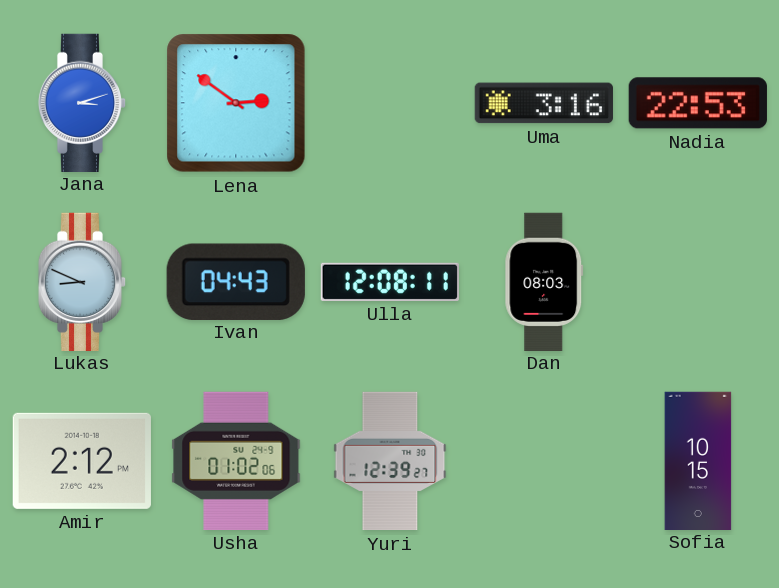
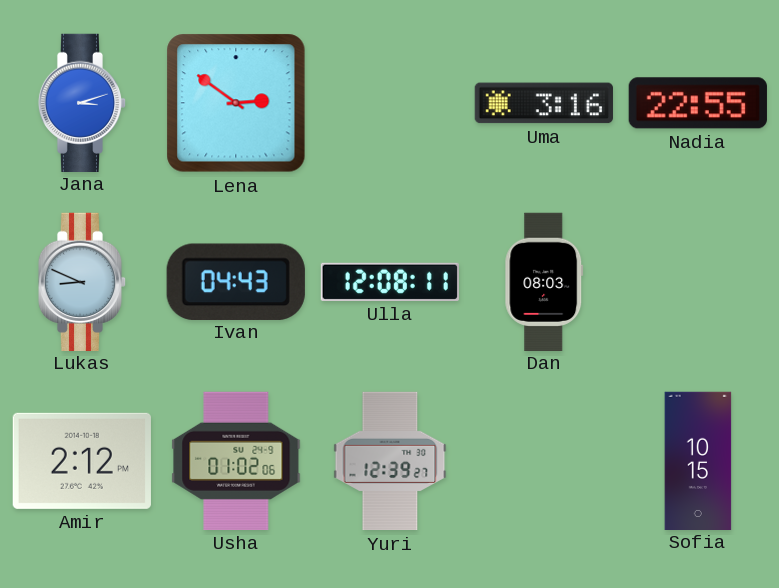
Nadia: 22:53 -> 22:55 (698, 103)
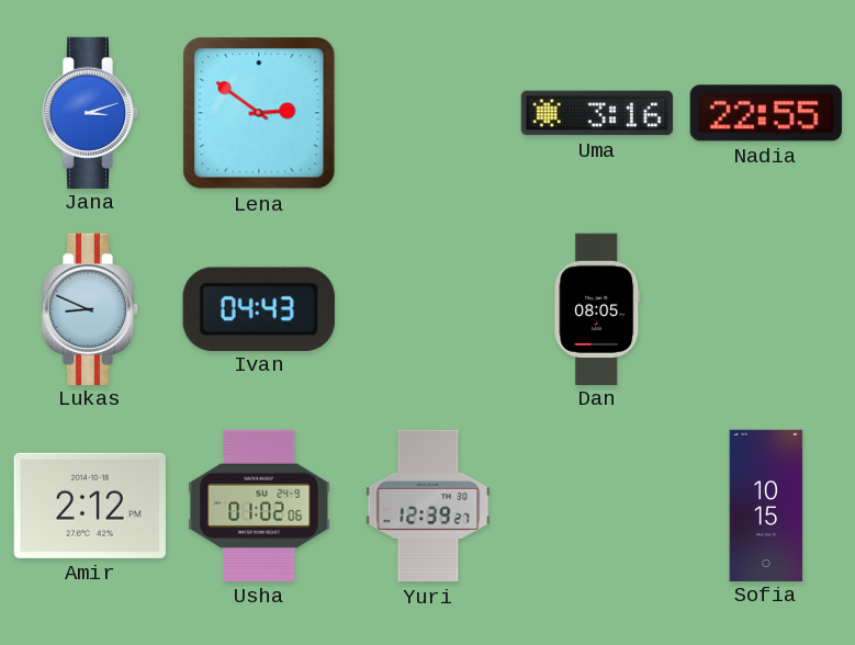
Ulla: 12:08 -> none (390, 282)
Dan: 08:03 -> 08:05 (597, 308)
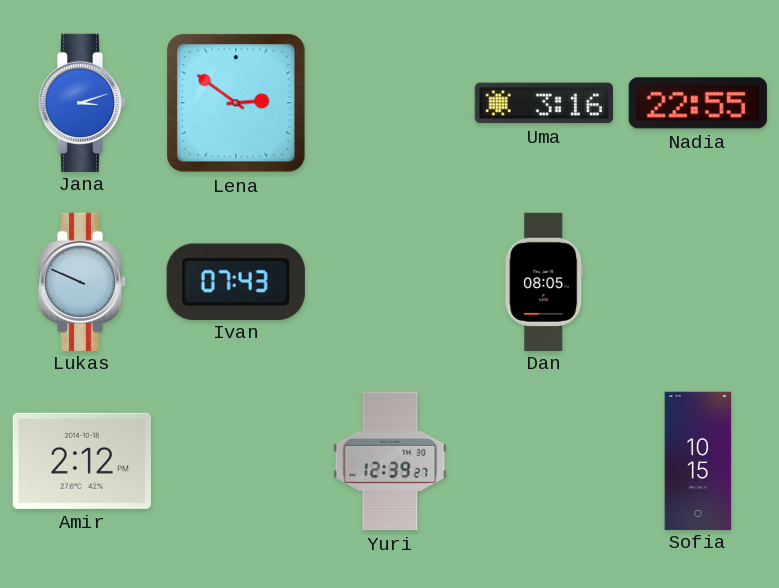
Lukas: 8:49 -> 9:49 (82, 281)
Ivan: 04:43 -> 07:43 (236, 281)
Usha: 01:02 -> none (259, 506)
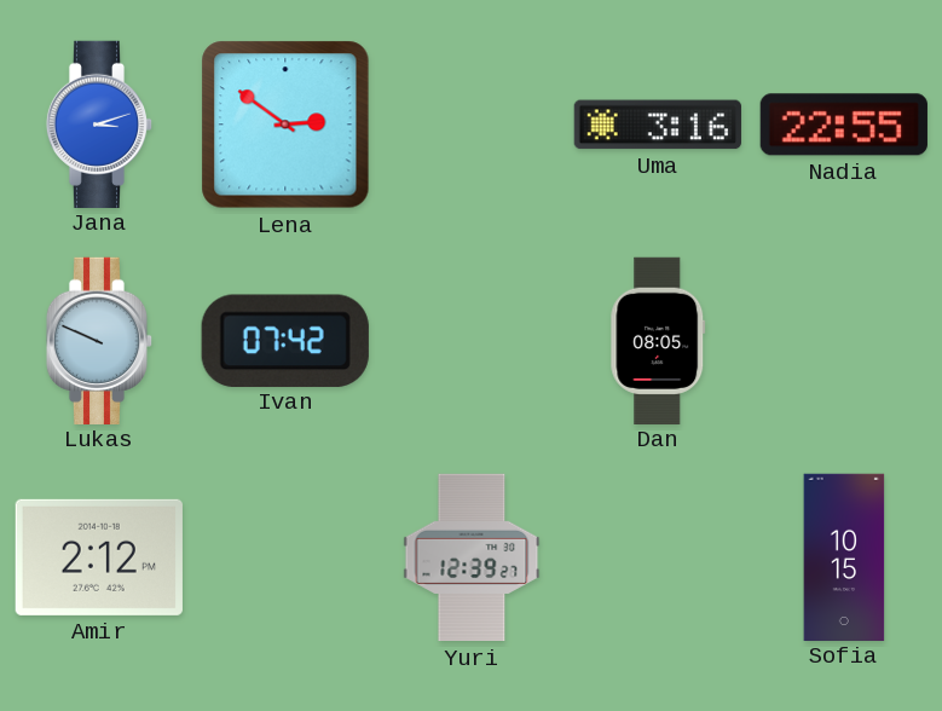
Ivan: 07:43 -> 07:42 (285, 340)
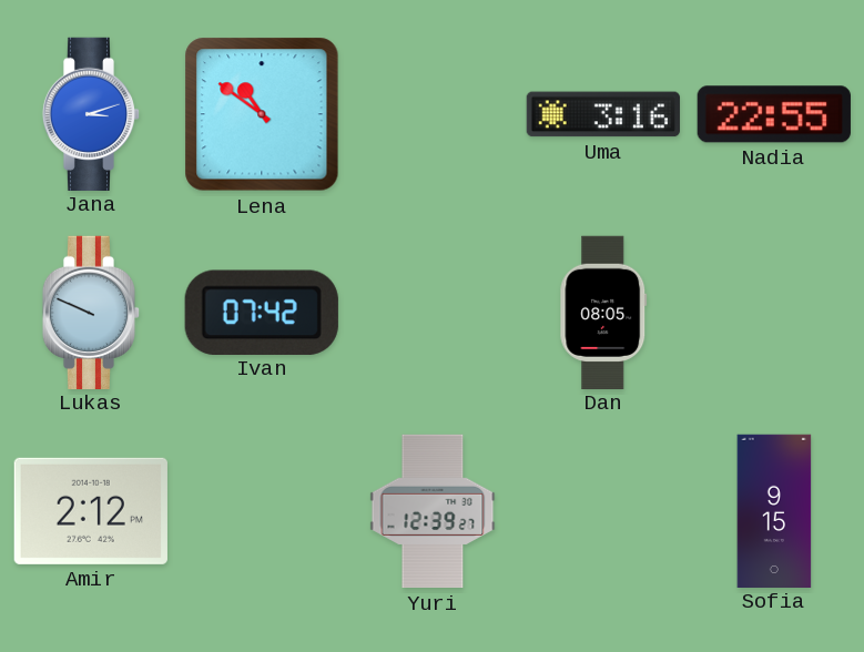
Lena: 2:51 -> 10:51 (262, 114)
Sofia: 10:15 -> 9:15 (774, 510)
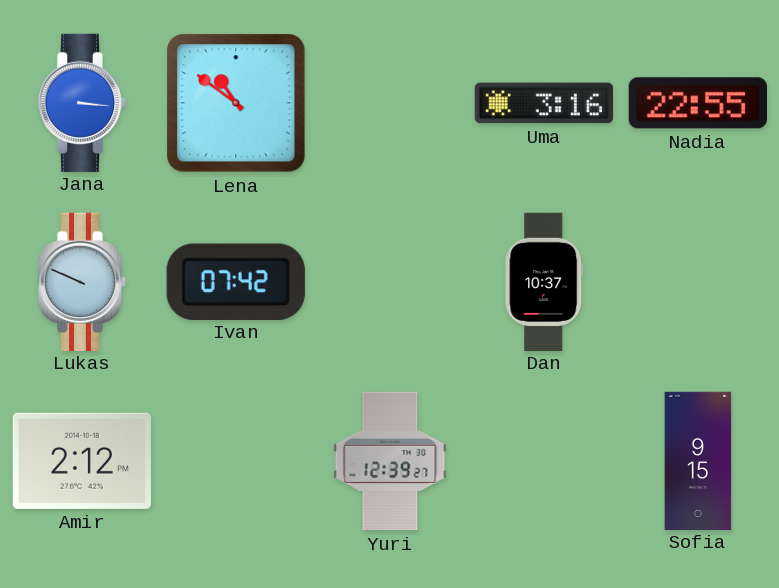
Jana: 3:12 -> 3:16 (82, 102)
Dan: 08:05 -> 10:37 (544, 281)
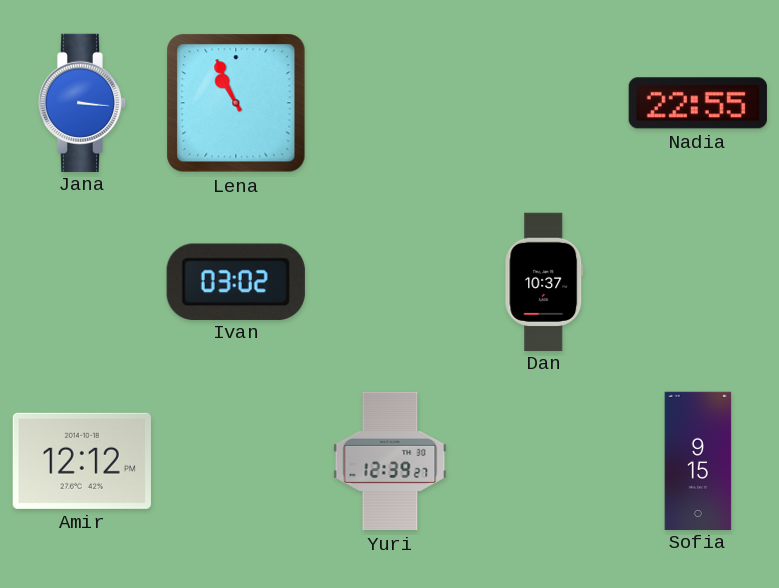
Lena: 10:51 -> 10:56 (236, 103)
Uma: 3:16 -> none (544, 103)
Lukas: 9:49 -> none (82, 281)
Ivan: 07:42 -> 03:02 (236, 281)
Amir: 2:12 -> 12:12 (82, 461)
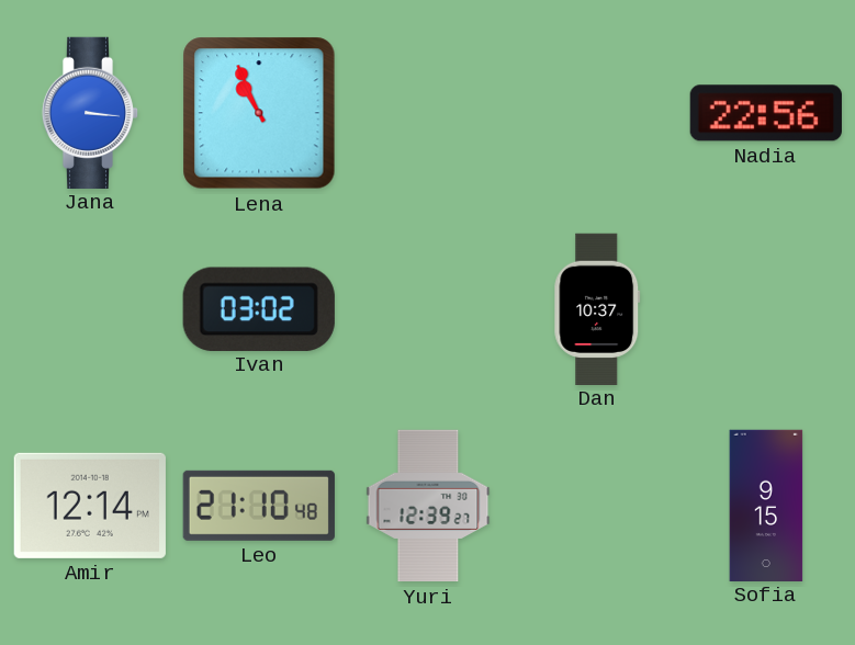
Nadia: 22:55 -> 22:56 (766, 113)
Amir: 12:12 -> 12:14 (90, 506)
Leo: none -> 21:10 (259, 506)
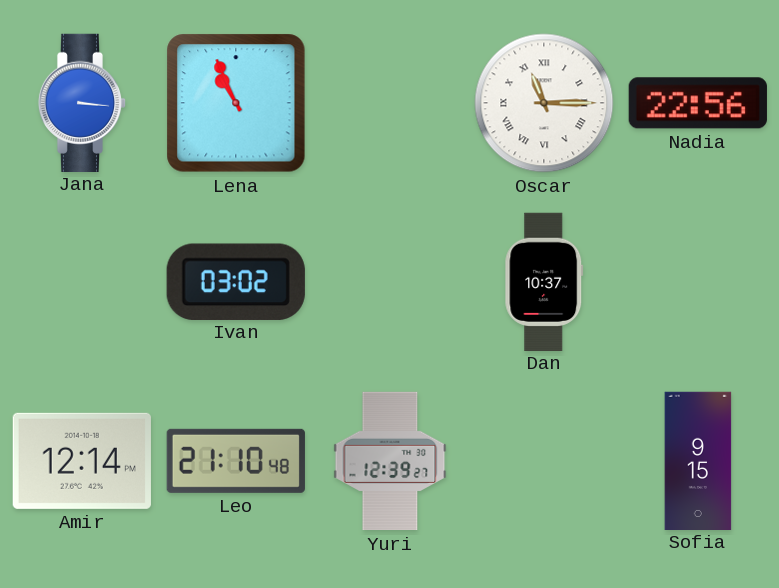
Oscar: none -> 11:15 (544, 103)
